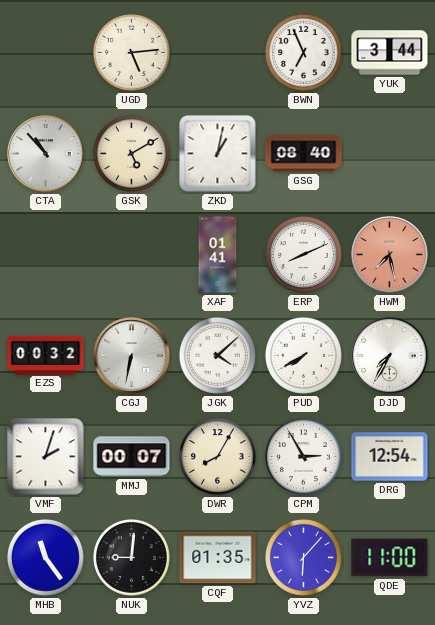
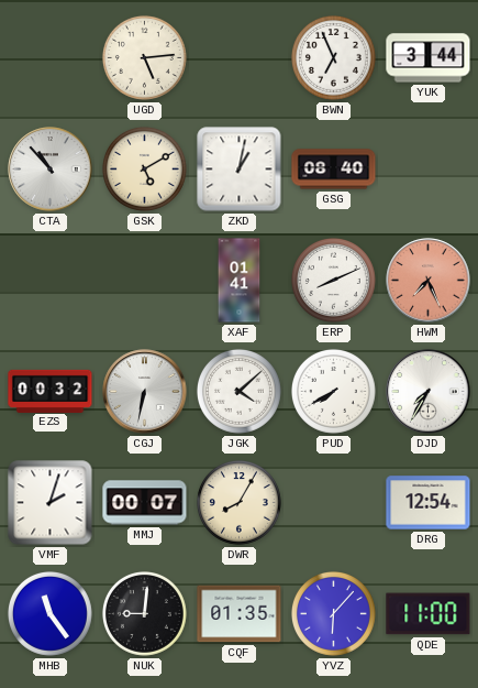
HWM: 7:28 -> 7:26 (429, 281)
CPM: 2:55 -> none (303, 456)
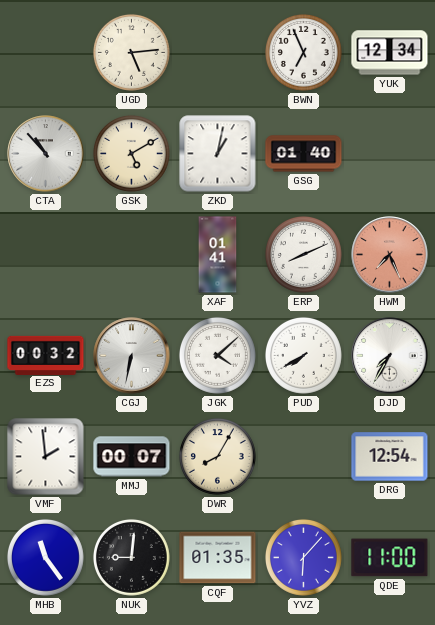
YUK: 3:44 -> 12:34 (390, 53)
GSG: 08:40 -> 01:40 (304, 154)
VMF: 2:03 -> 1:59 (46, 457)
